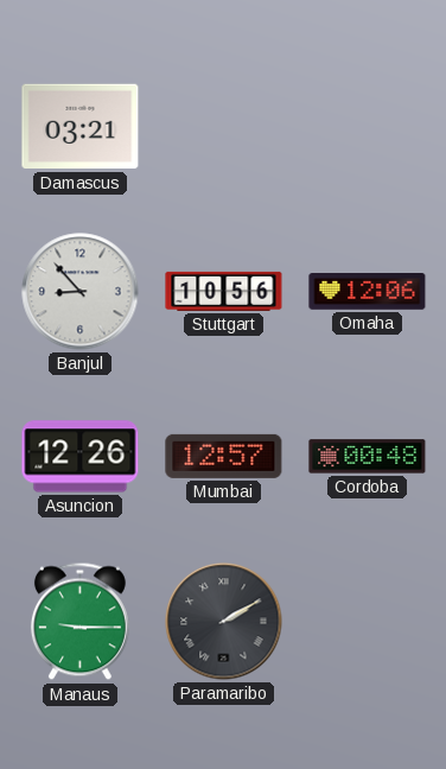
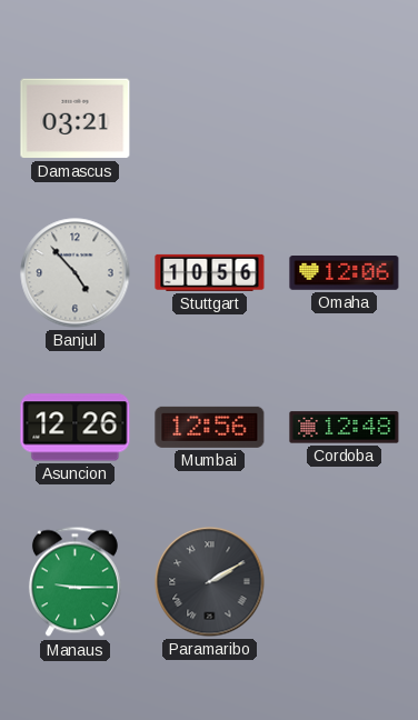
Banjul: 8:53 -> 4:53 (76, 273)
Mumbai: 12:57 -> 12:56 (210, 427)
Cordoba: 00:48 -> 12:48 (345, 428)
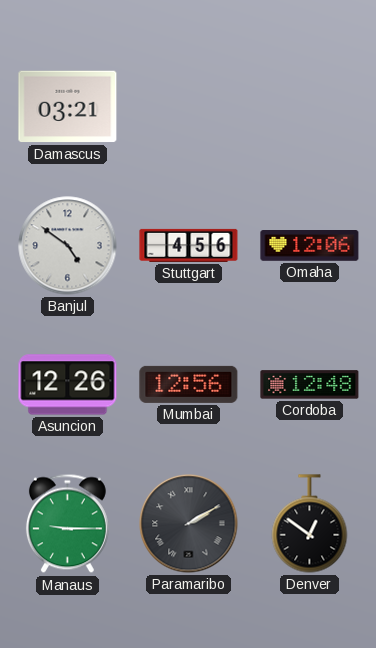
Banjul: 4:53 -> 4:51 (68, 246)
Stuttgart: 10:56 -> 4:56 (189, 245)
Denver: none -> 12:51 (310, 524)
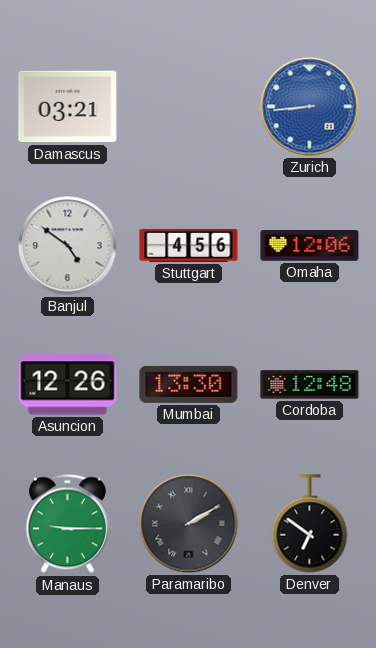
Zurich: none -> 8:44 (310, 107)
Mumbai: 12:56 -> 13:30 (189, 384)
Denver: 12:51 -> 6:51 (310, 524)
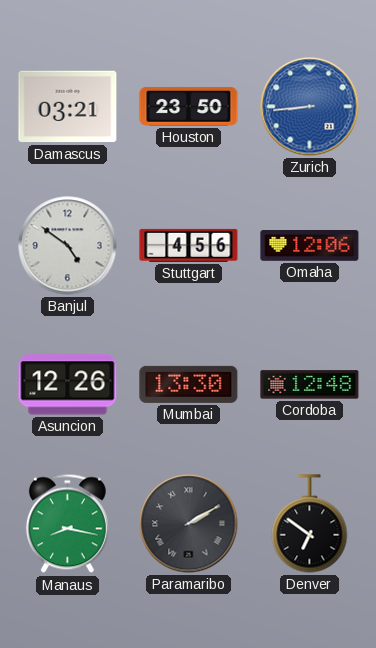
Houston: none -> 23:50 (189, 106)
Manaus: 9:15 -> 8:17 (67, 524)
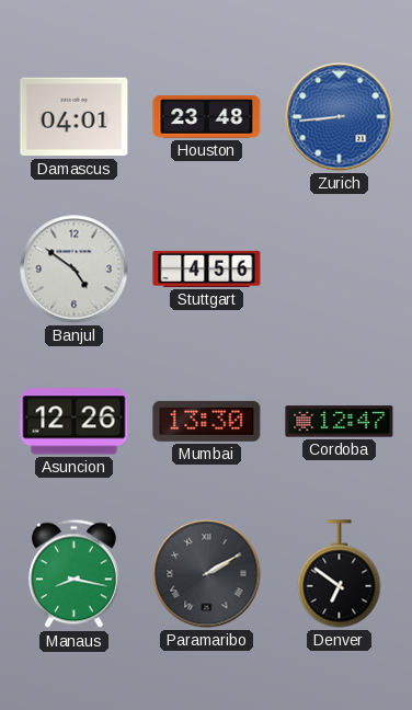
Damascus: 03:21 -> 04:01 (75, 117)
Houston: 23:50 -> 23:48 (207, 116)
Omaha: 12:06 -> none (310, 246)
Cordoba: 12:48 -> 12:47 (340, 422)
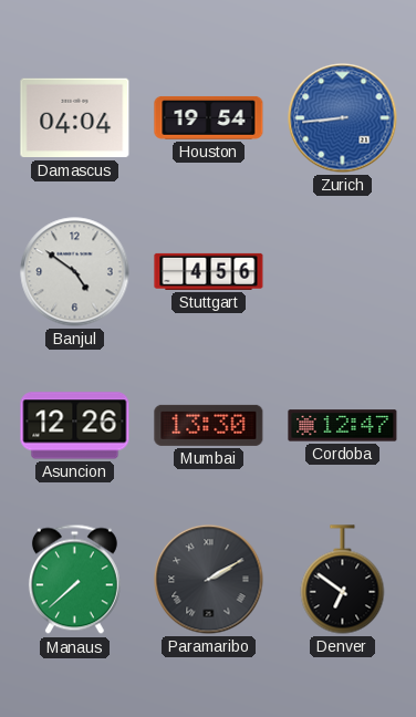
Damascus: 04:01 -> 04:04 (75, 118)
Houston: 23:48 -> 19:54 (209, 117)
Manaus: 8:17 -> 7:38 (74, 580)
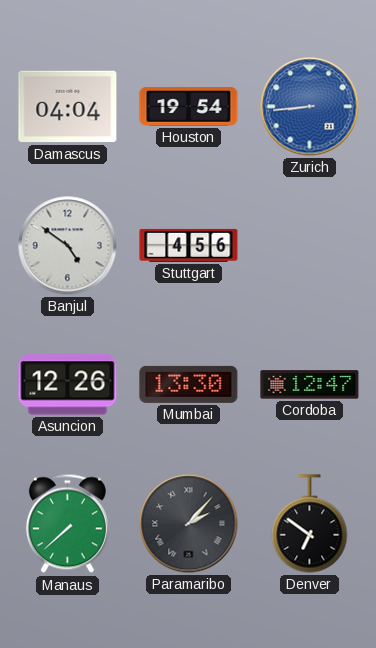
Paramaribo: 2:10 -> 2:07 (189, 524)
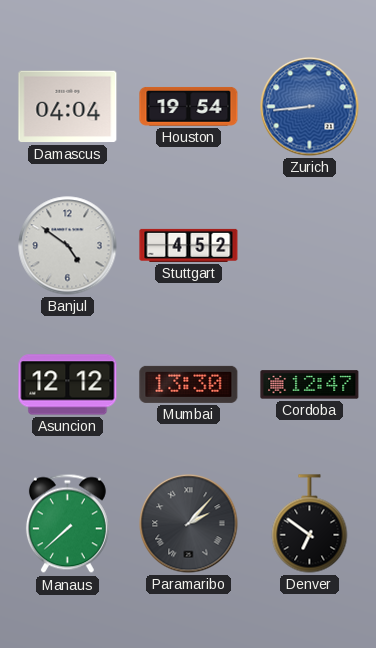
Stuttgart: 4:56 -> 4:52 (189, 245)
Asuncion: 12:26 -> 12:12 (68, 385)
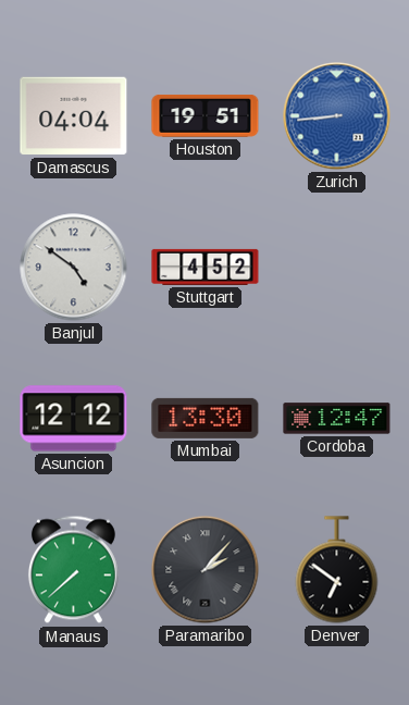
Houston: 19:54 -> 19:51 (206, 115)
